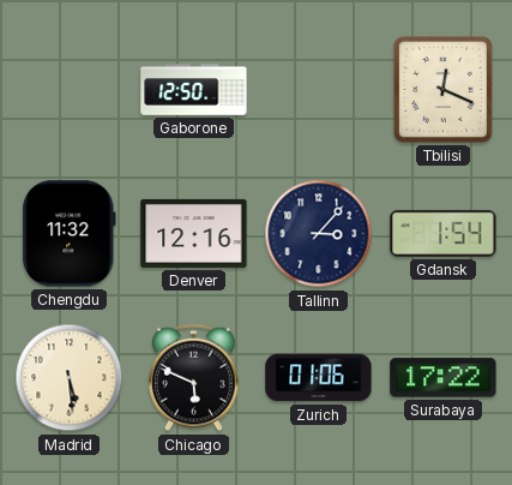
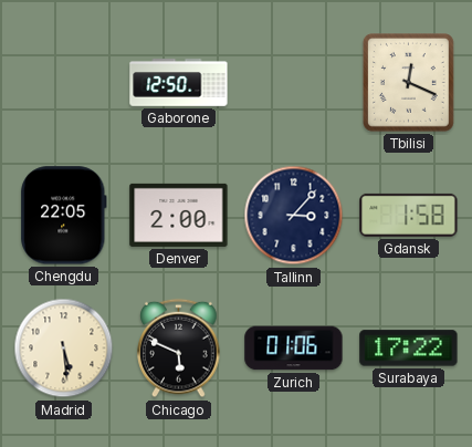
Chengdu: 11:32 -> 22:05 (64, 216)
Denver: 12:16 -> 2:00 (179, 215)
Gdansk: 1:54 -> 1:58 (409, 215)
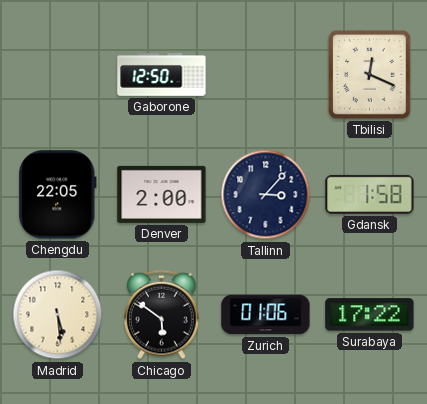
Chicago: 5:49 -> 5:51 (162, 315)
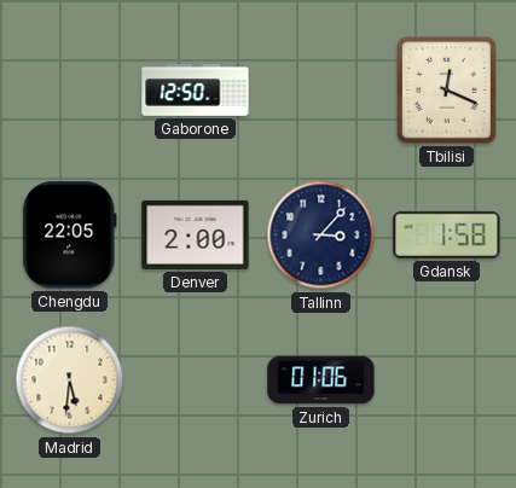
Madrid: 5:29 -> 5:31 (70, 380)
Chicago: 5:51 -> none (162, 315)
Surabaya: 17:22 -> none (370, 315)
